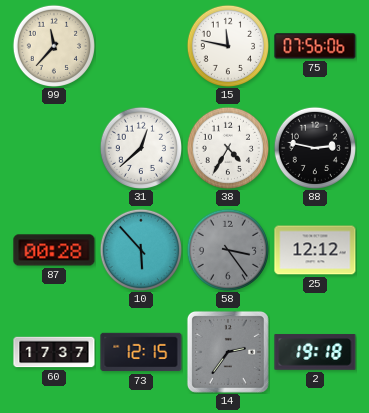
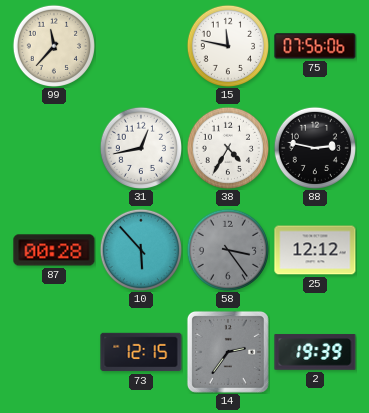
31: 12:38 -> 12:43 (140, 147)
60: 17:37 -> none (54, 352)
2: 19:18 -> 19:39 (315, 352)
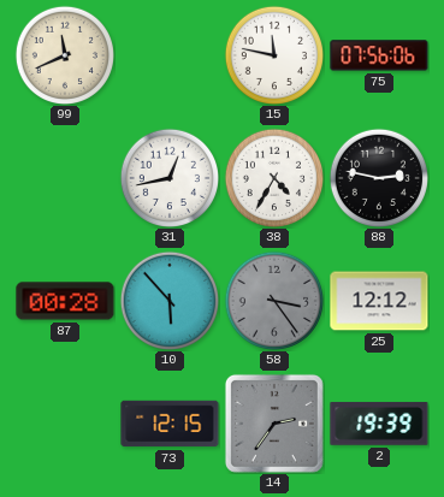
99: 11:37 -> 11:41 (64, 54)
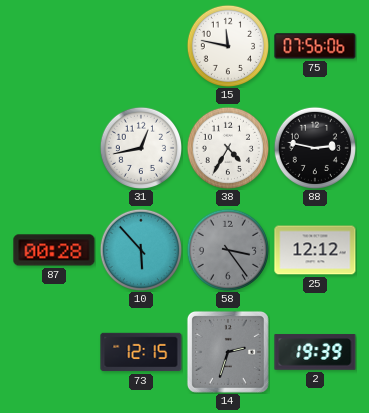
99: 11:41 -> none (64, 54)
14: 2:36 -> 2:33 (228, 352)
